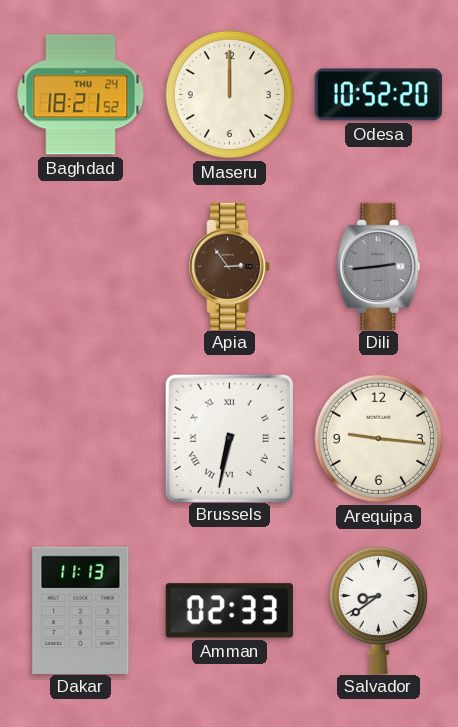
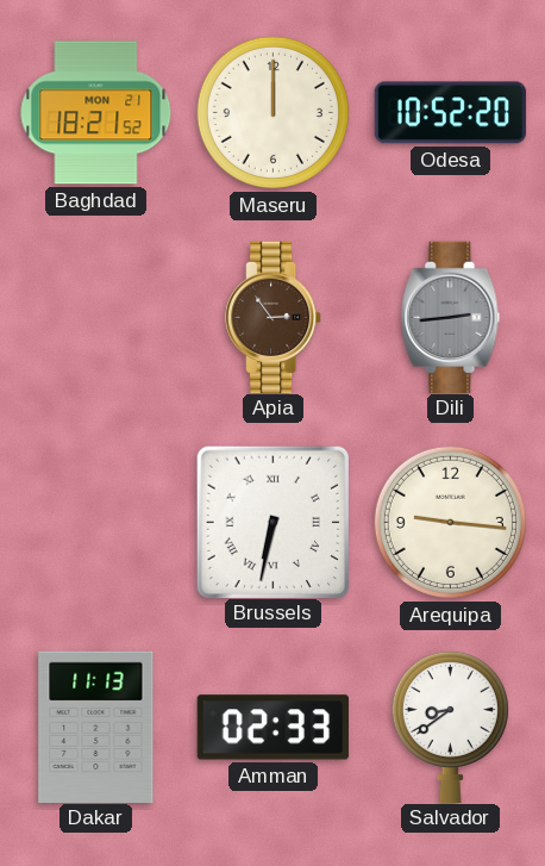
Baghdad date: THU 24 -> MON 21 (96, 113)
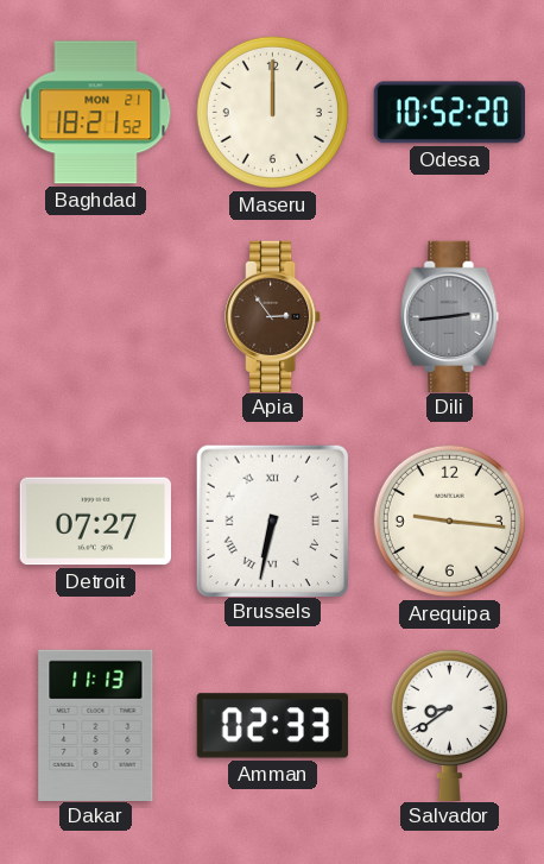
Detroit: none -> 07:27 (95, 522)
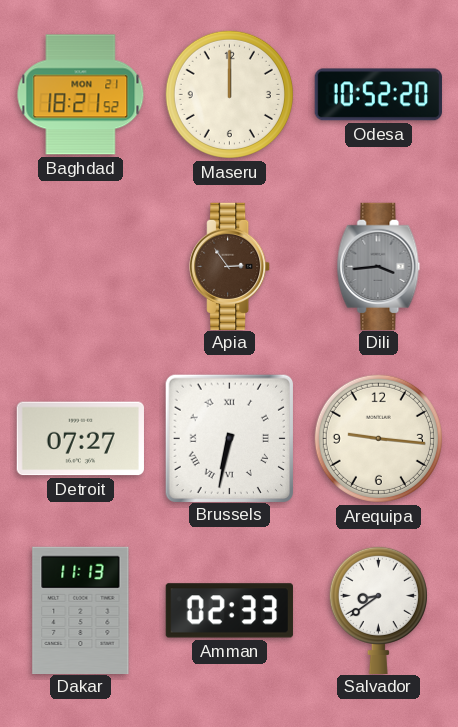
Dili: 2:44 -> 3:44 (379, 266)
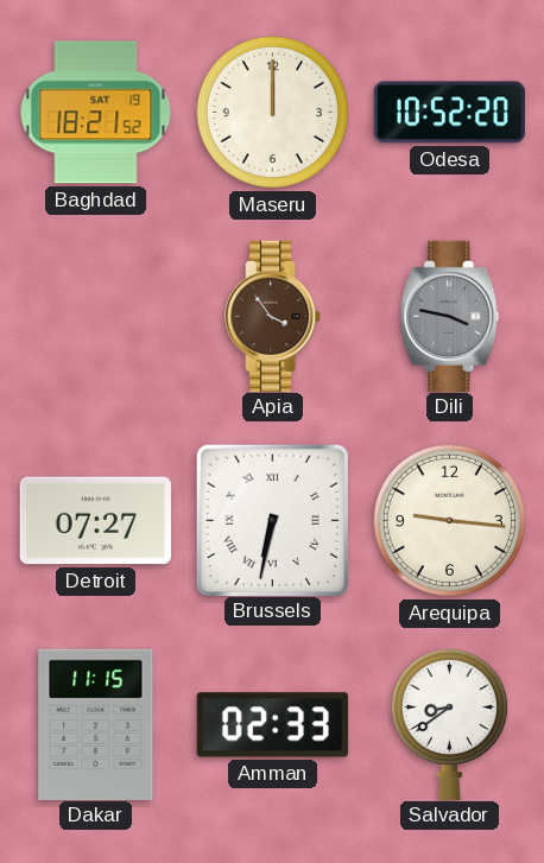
Baghdad date: MON 21 -> SAT 19 (96, 113)
Apia: 2:54 -> 3:54 (273, 316)
Dili: 3:44 -> 3:47 (450, 316)
Dakar: 11:13 -> 11:15 (96, 724)
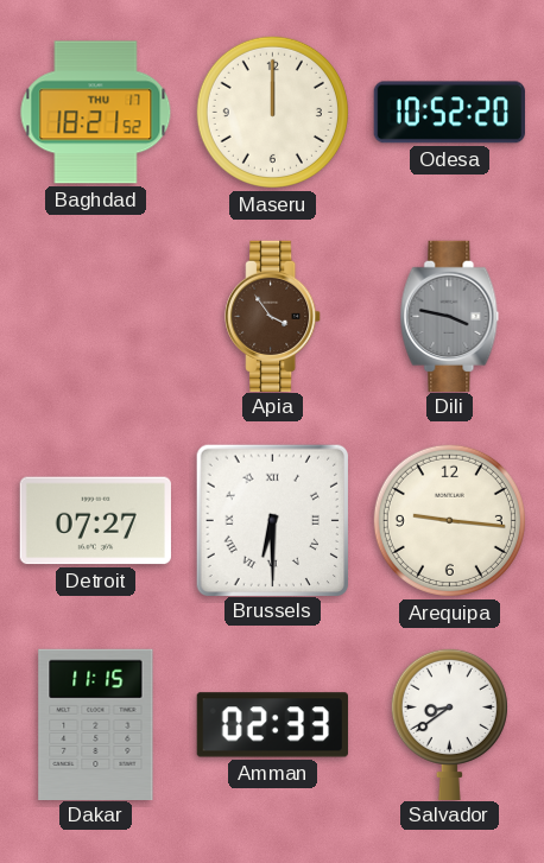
Baghdad date: SAT 19 -> THU 17 (96, 113)
Brussels: 6:32 -> 6:30 (272, 520)
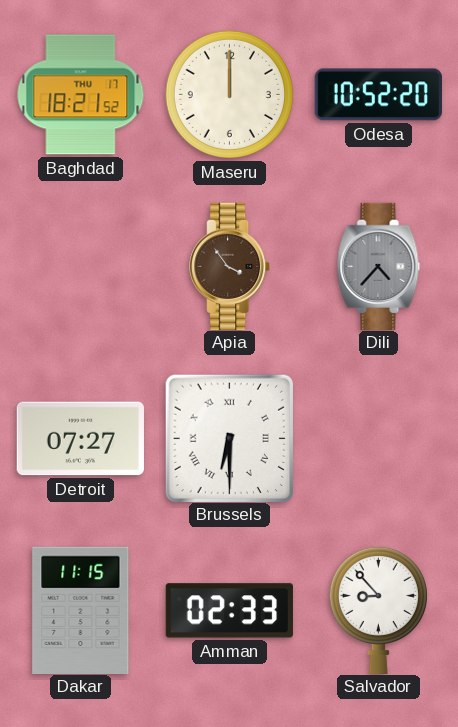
Dili: 3:47 -> 4:37 (379, 266)
Arequipa: 9:16 -> none (449, 520)
Salvador: 8:39 -> 8:53 (378, 609)
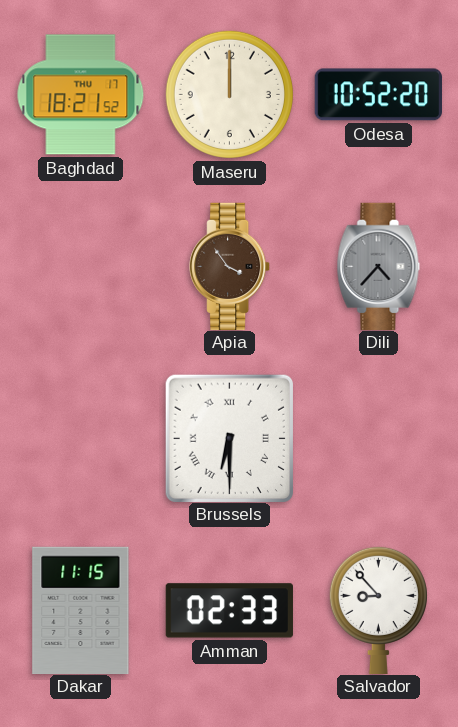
Detroit: 07:27 -> none (80, 439)
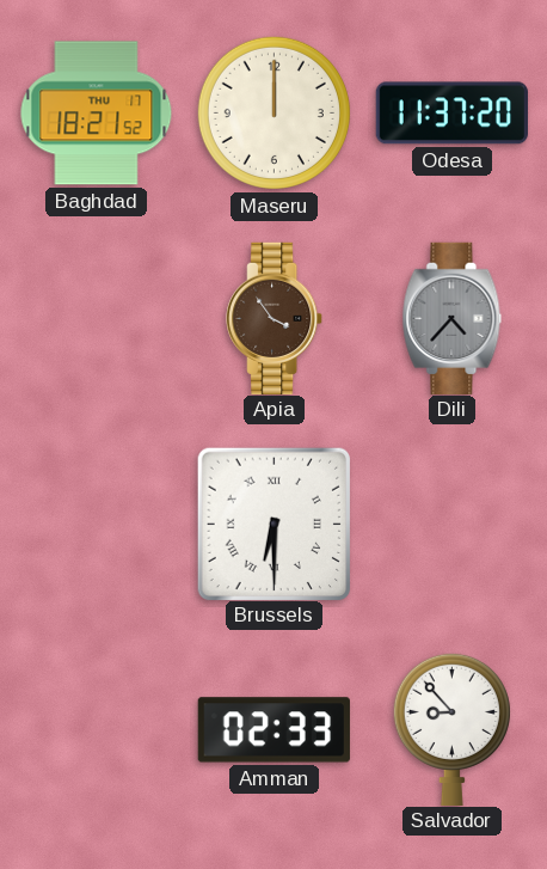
Odesa: 10:52 -> 11:37 (451, 114)
Dakar: 11:15 -> none (81, 610)
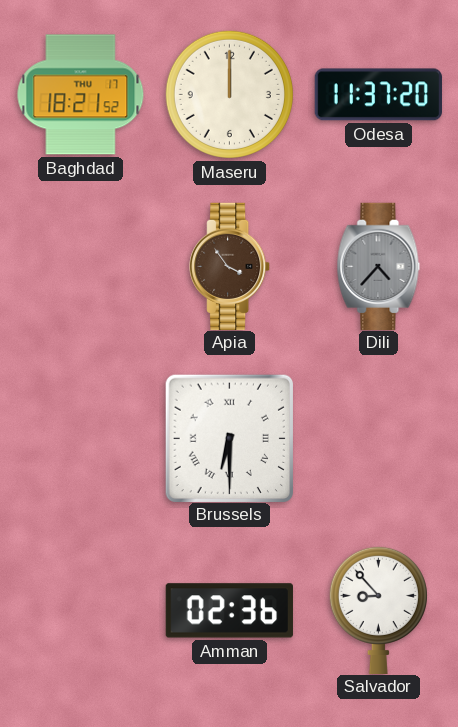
Amman: 02:33 -> 02:36 (229, 611)
